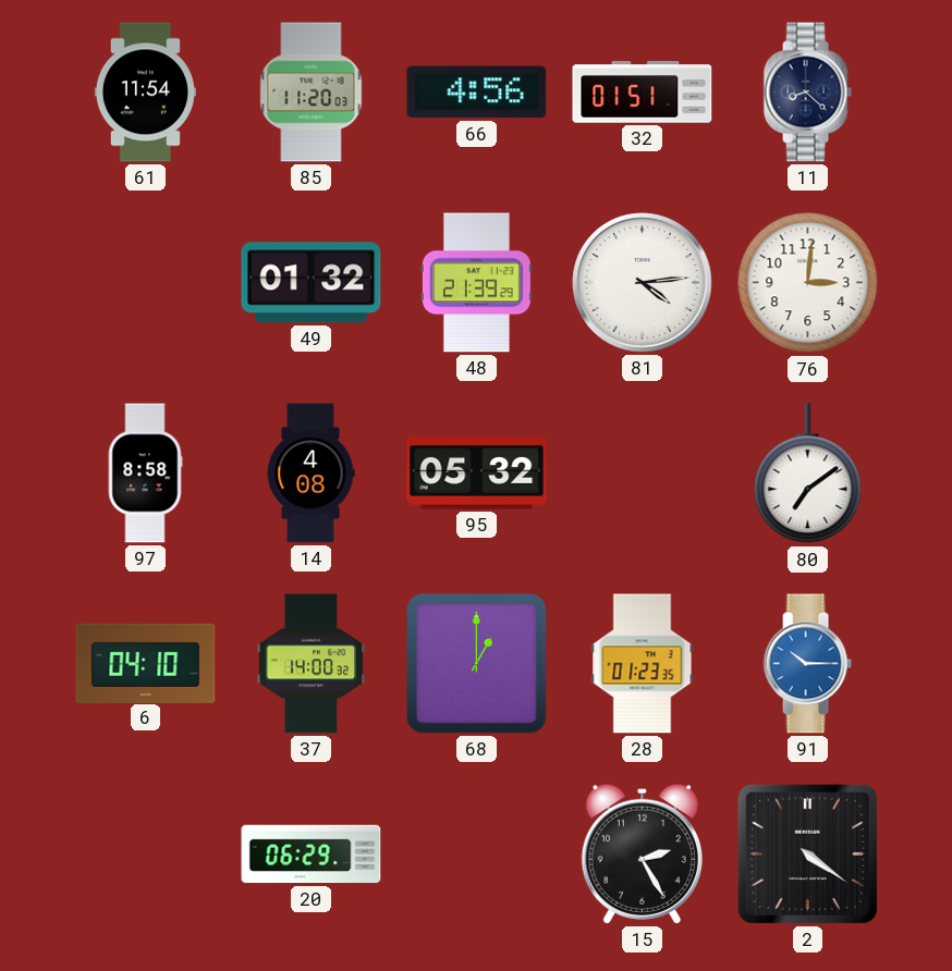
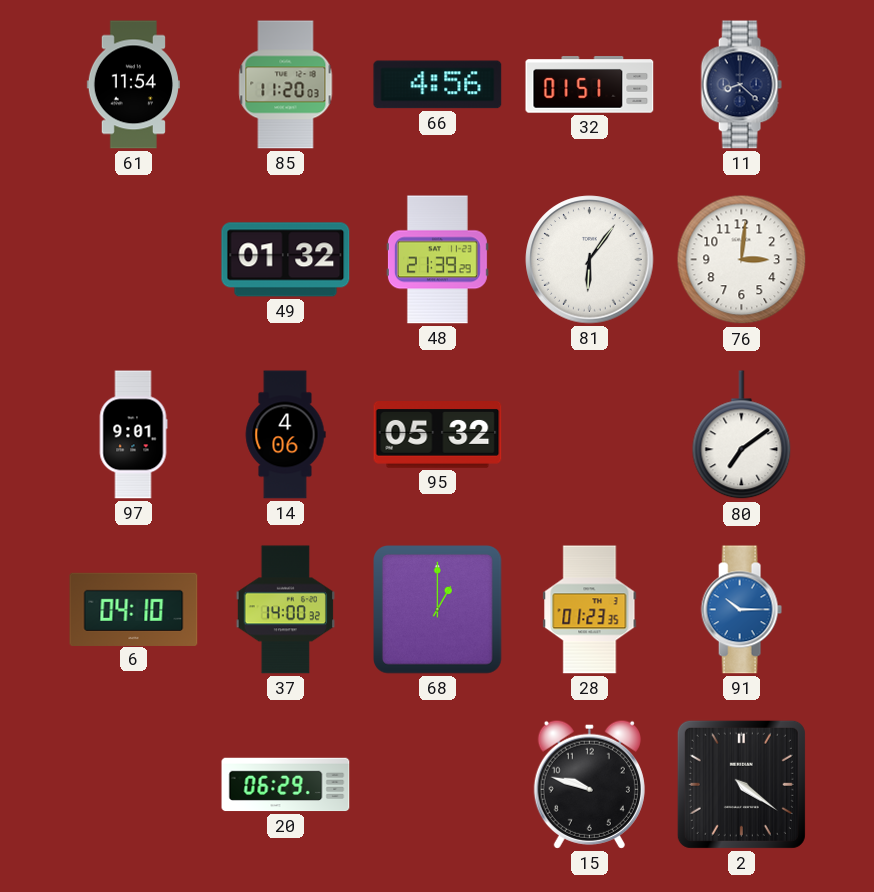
81: 4:14 -> 6:06 (590, 260)
97: 8:58 -> 9:01 (133, 435)
14: 4:08 -> 4:06 (285, 435)
15: 2:25 -> 9:48 (589, 784)
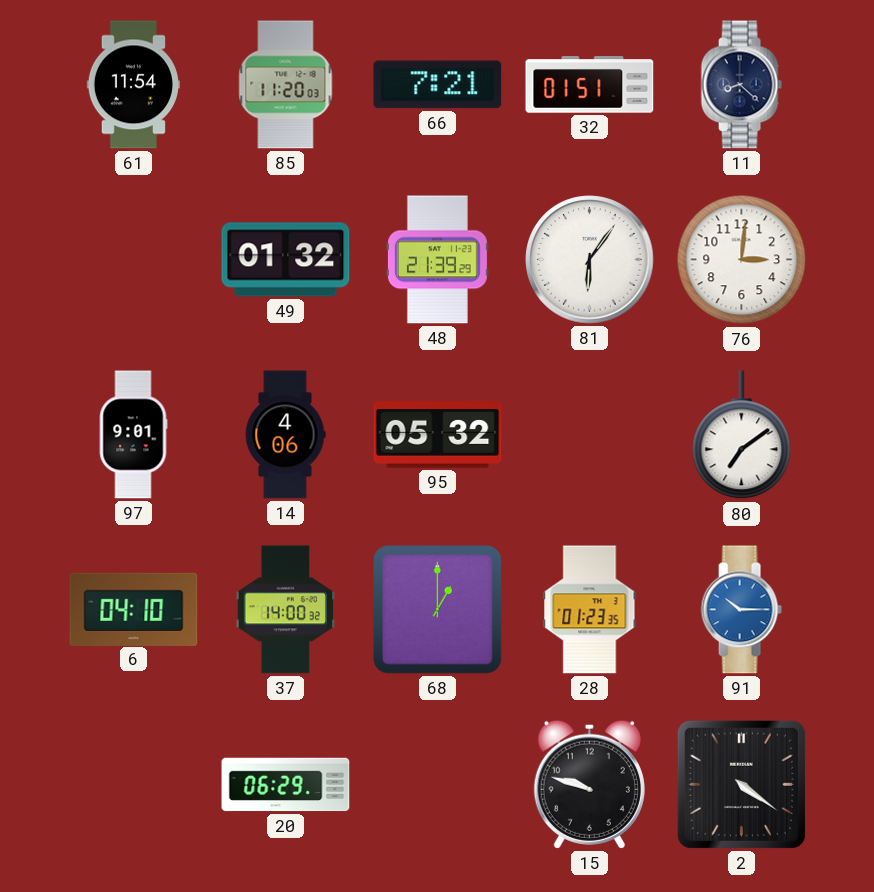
66: 4:56 -> 7:21 (438, 85)
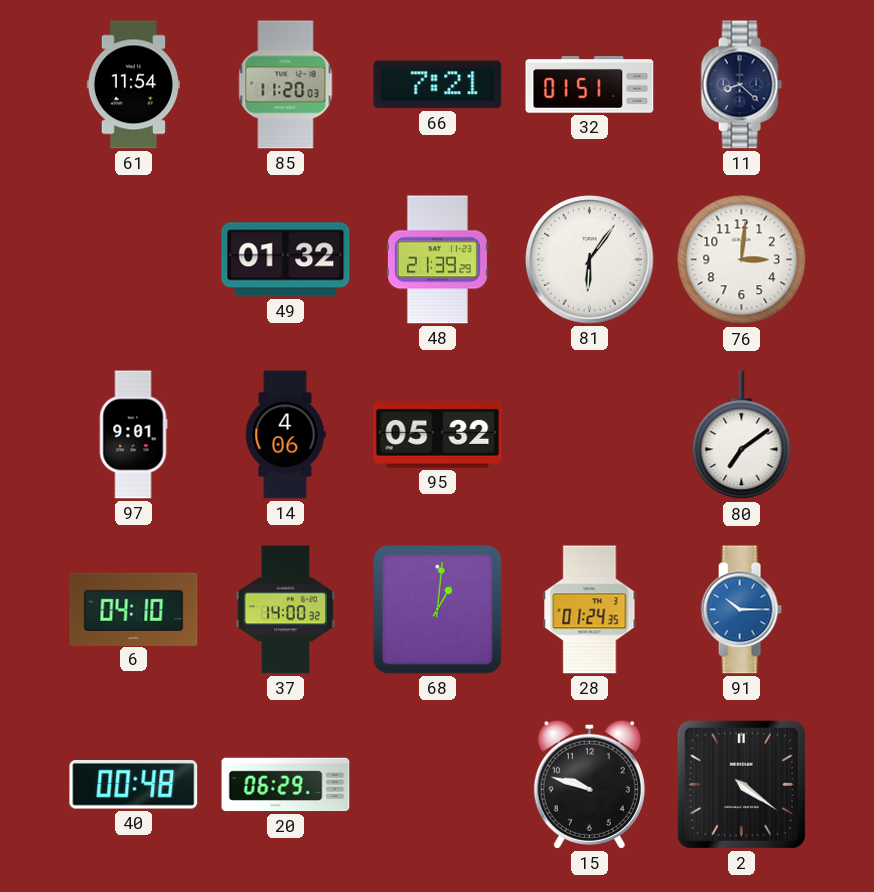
68: 1:00 -> 1:01 (438, 610)
28: 01:23 -> 01:24 (590, 610)
40: none -> 00:48 (134, 785)
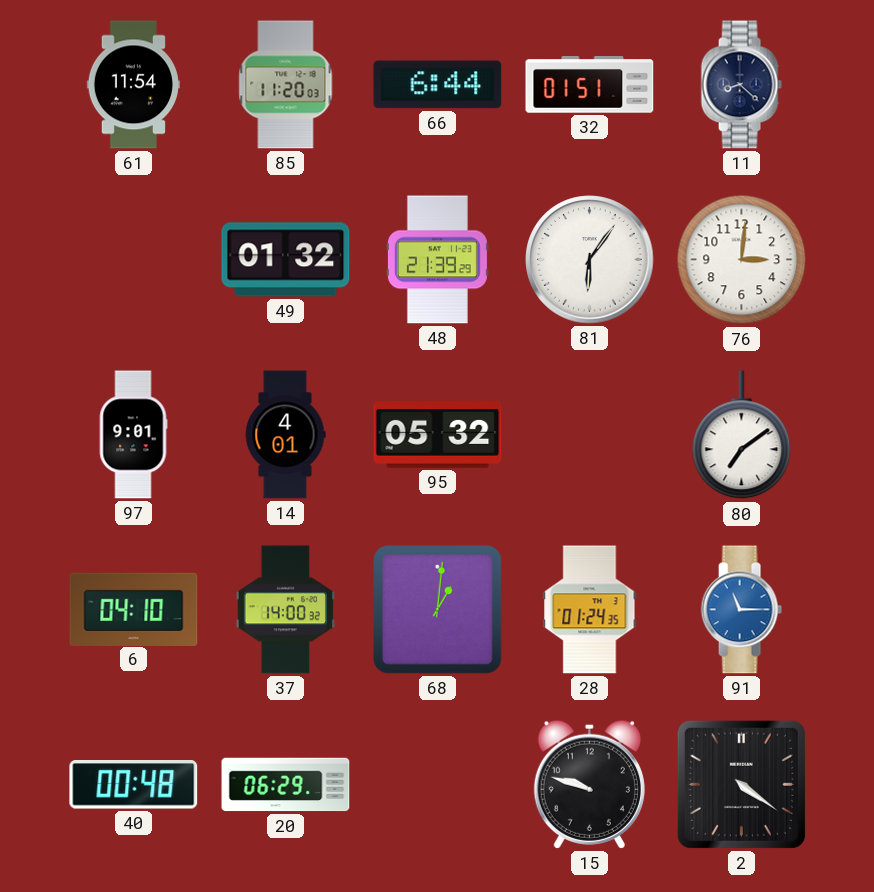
66: 7:21 -> 6:44 (438, 85)
14: 4:06 -> 4:01 (285, 435)
91: 10:15 -> 11:15 (741, 610)
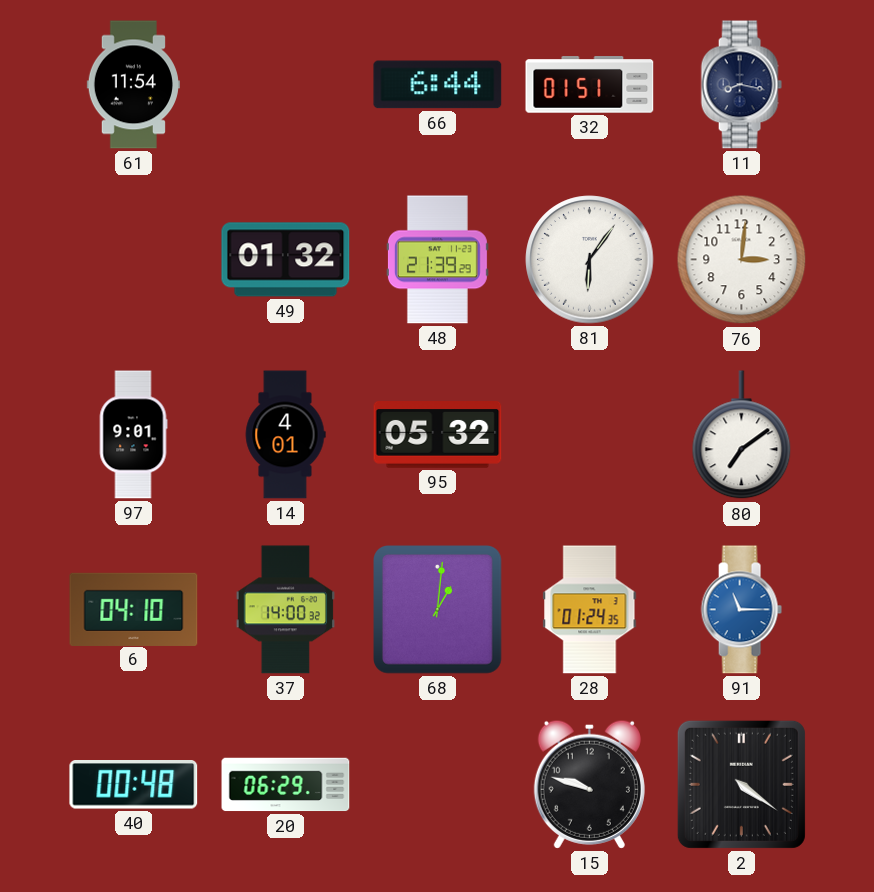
85: 11:20 -> none (286, 85)
11: 8:22 -> 8:17 (741, 85)
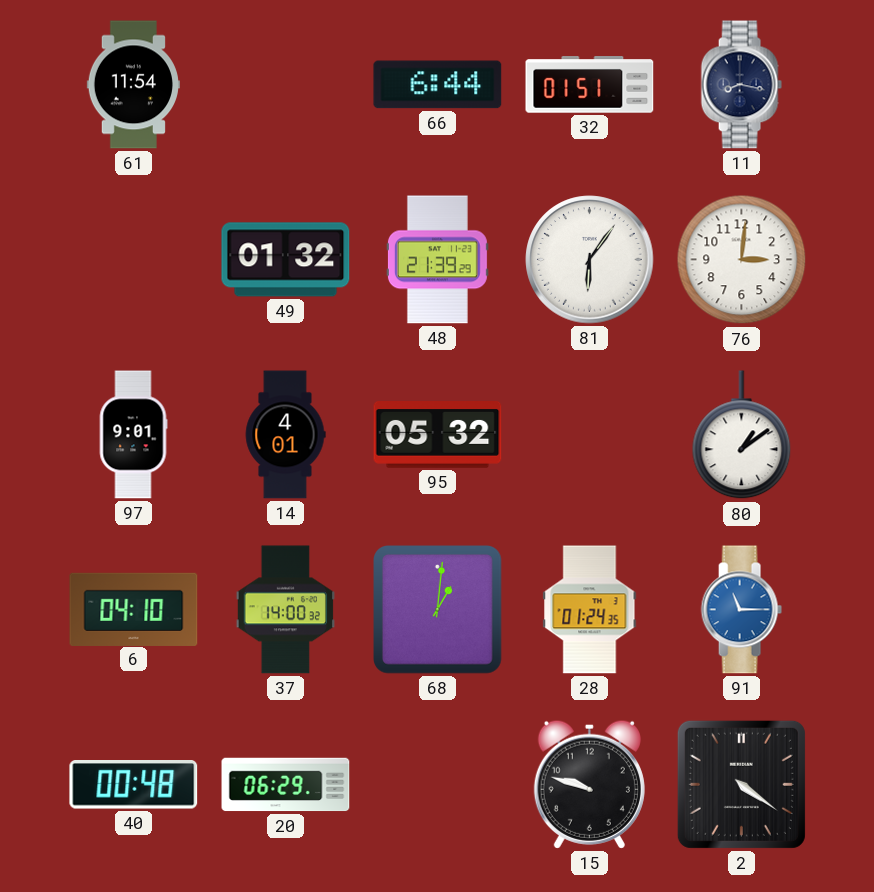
80: 7:09 -> 1:09 (742, 435)
